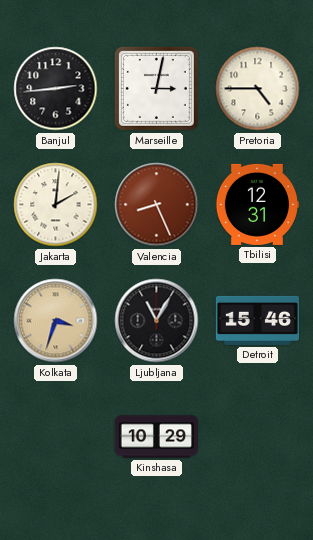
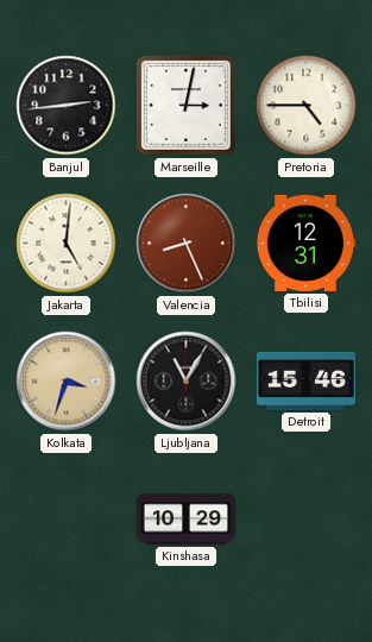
Jakarta: 2:01 -> 5:01 (67, 244)
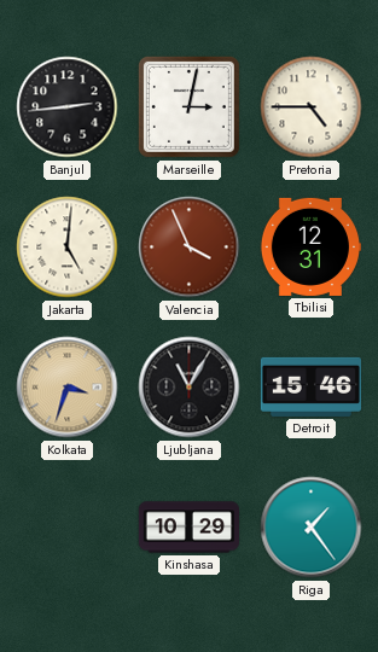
Valencia: 8:26 -> 3:56 (190, 248)
Riga: none -> 1:24 (312, 528)
